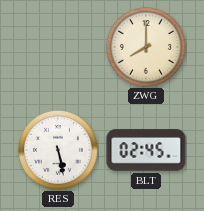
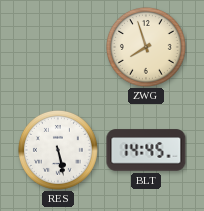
ZWG: 8:00 -> 7:57 (146, 47)
BLT: 02:45 -> 14:45 (146, 150)
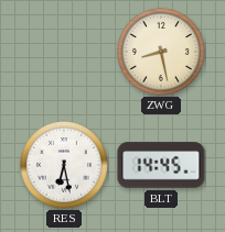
ZWG: 7:57 -> 8:28 (161, 52)
RES: 5:28 -> 6:28 (64, 165)
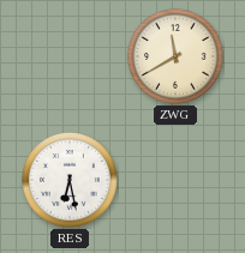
ZWG: 8:28 -> 11:40 (175, 56)
BLT: 14:45 -> none (161, 165)
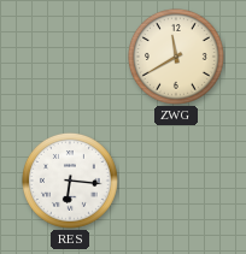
RES: 6:28 -> 6:16 (70, 181)
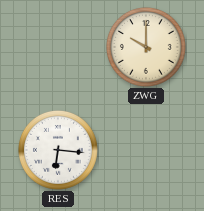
ZWG: 11:40 -> 10:00 (146, 47)
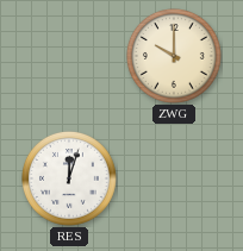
RES: 6:16 -> 12:03 (69, 178)
